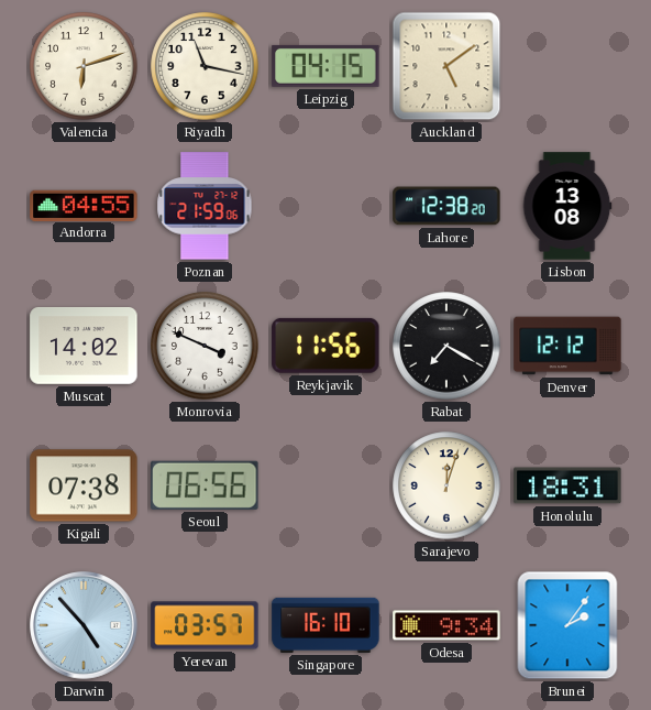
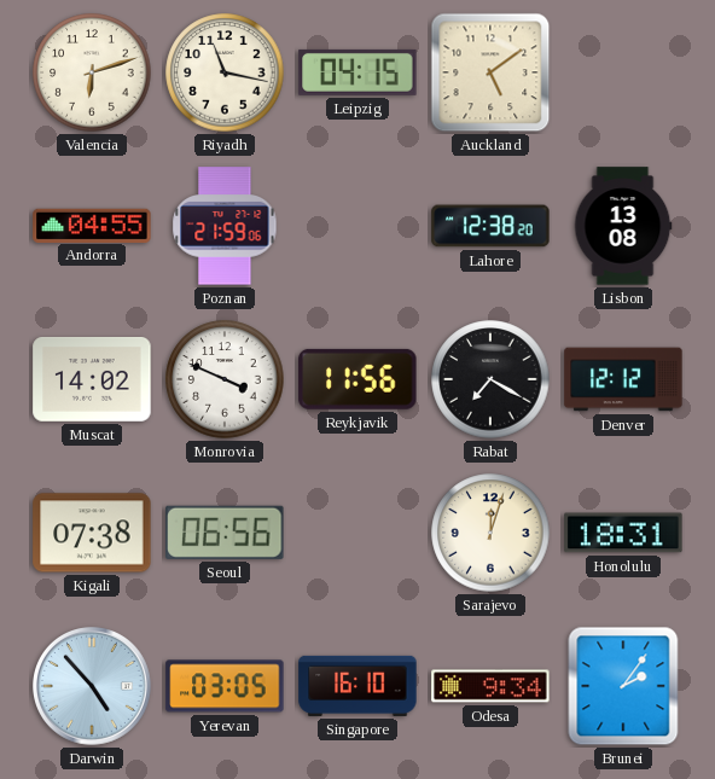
Yerevan: 03:57 -> 03:05 (225, 686)
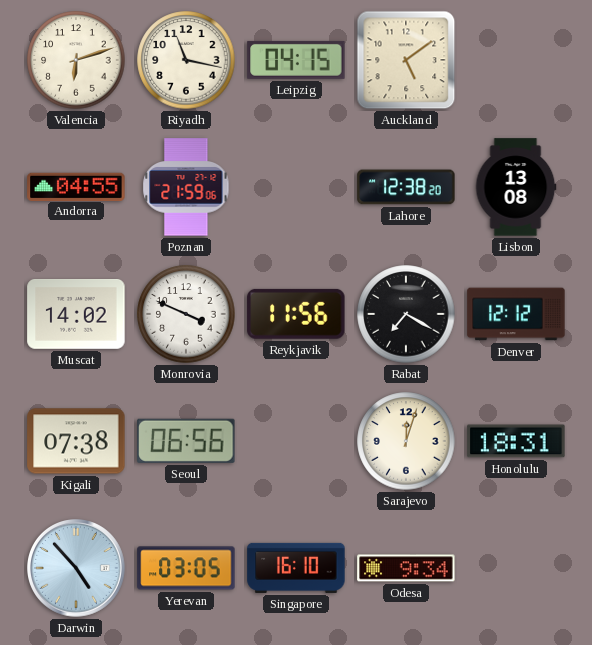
Brunei: 2:06 -> none (623, 686)
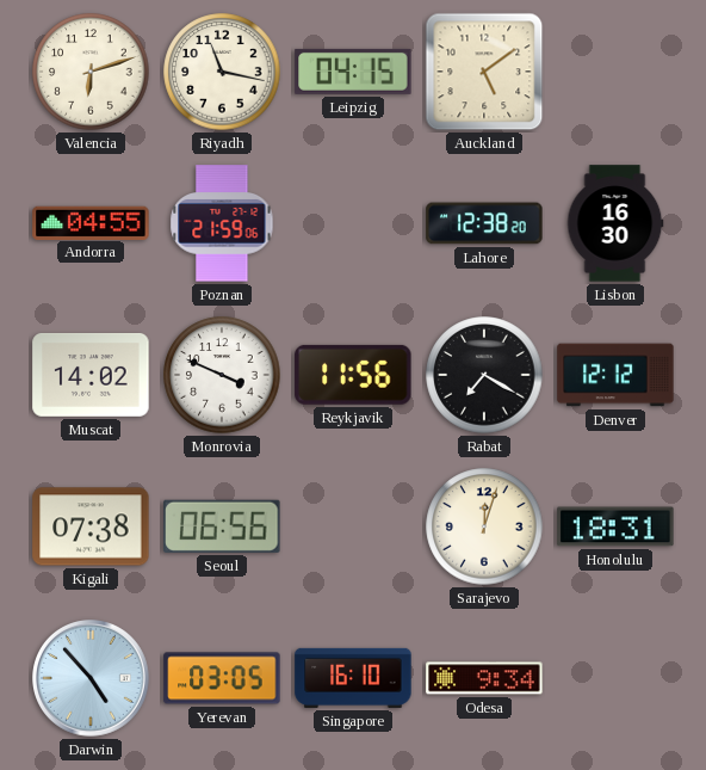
Lisbon: 13:08 -> 16:30 (615, 223)
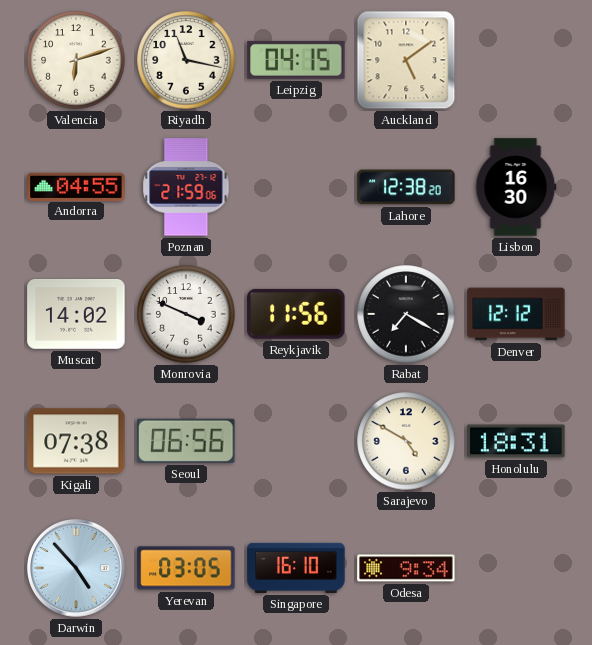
Sarajevo: 12:03 -> 4:50 (406, 441)
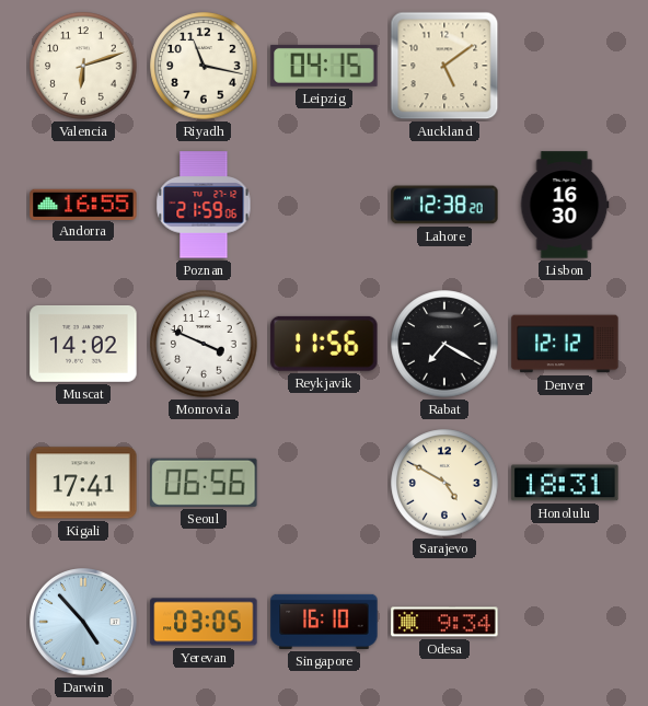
Andorra: 04:55 -> 16:55 (83, 204)
Kigali: 07:38 -> 17:41 (83, 483)
